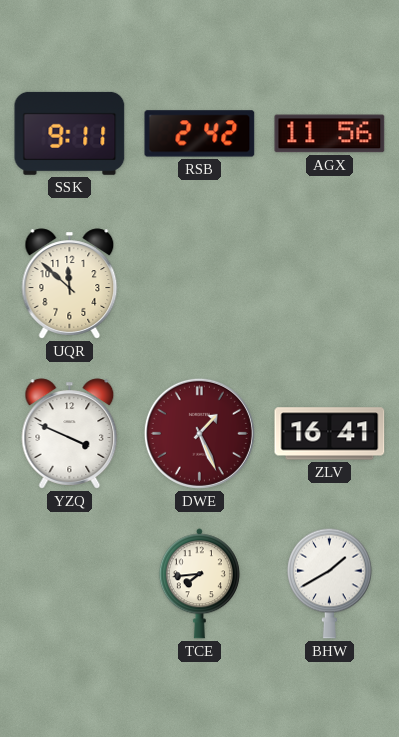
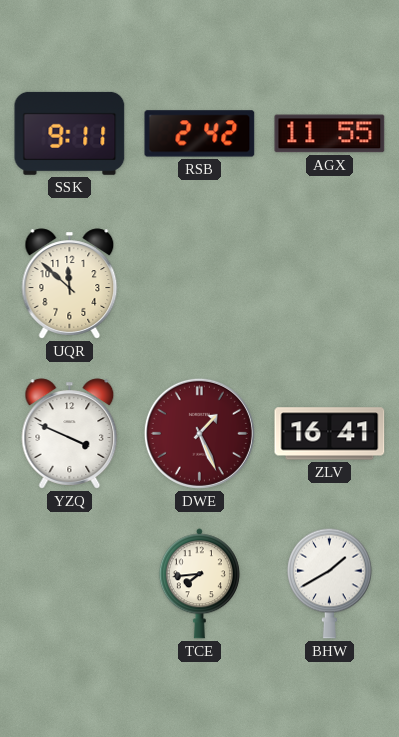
AGX: 11:56 -> 11:55 (330, 134)
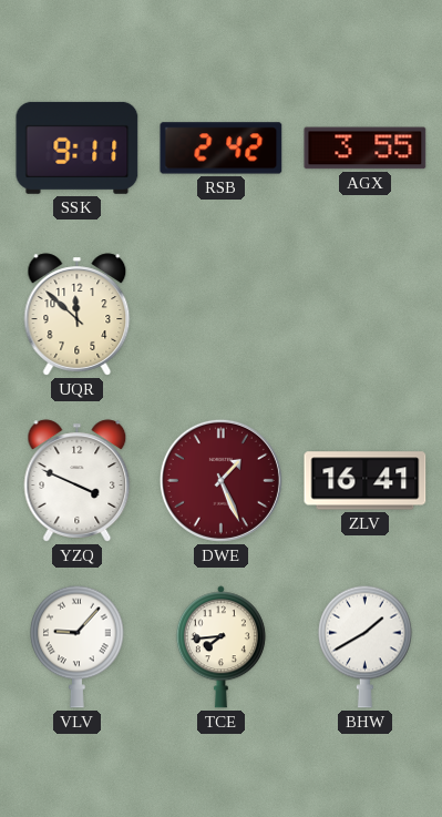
AGX: 11:55 -> 3:55 (366, 149)
VLV: none -> 9:07 (78, 646)
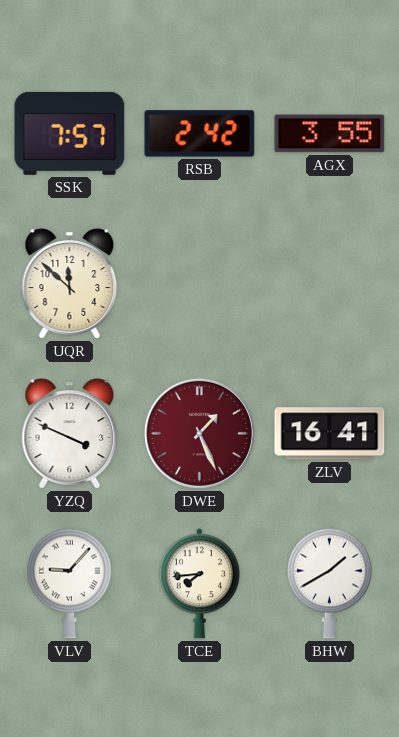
SSK: 9:11 -> 7:57 (70, 133)
